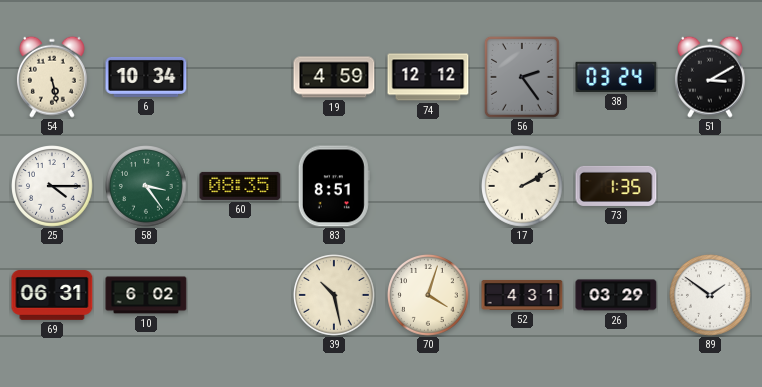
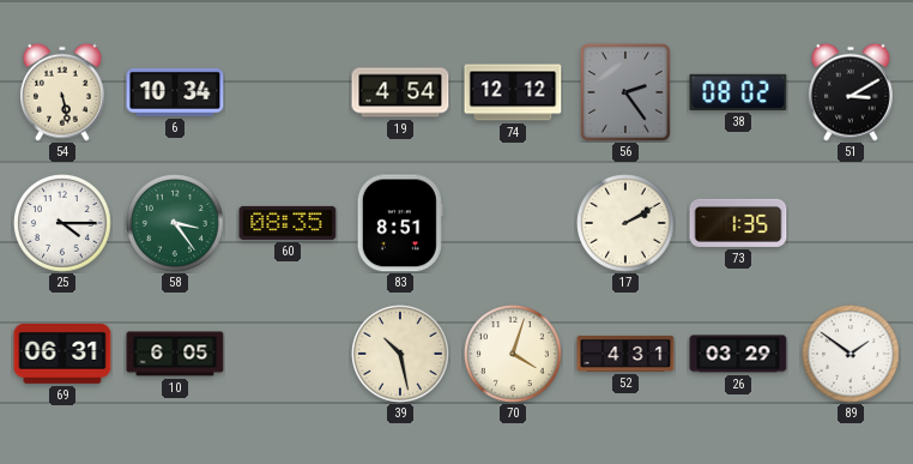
19: 4:59 -> 4:54 (400, 92)
38: 03:24 -> 08:02 (738, 92)
10: 6:02 -> 6:05 (175, 354)
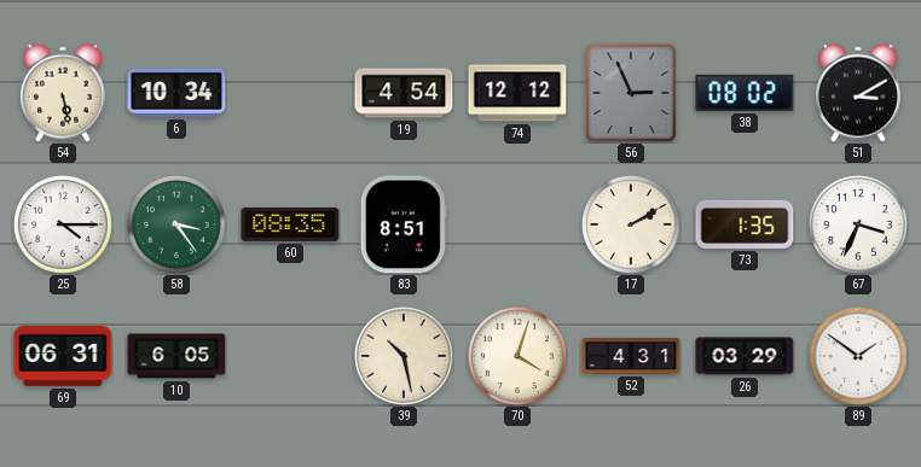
56: 2:24 -> 2:56 (631, 93)
67: none -> 3:34 (859, 226)
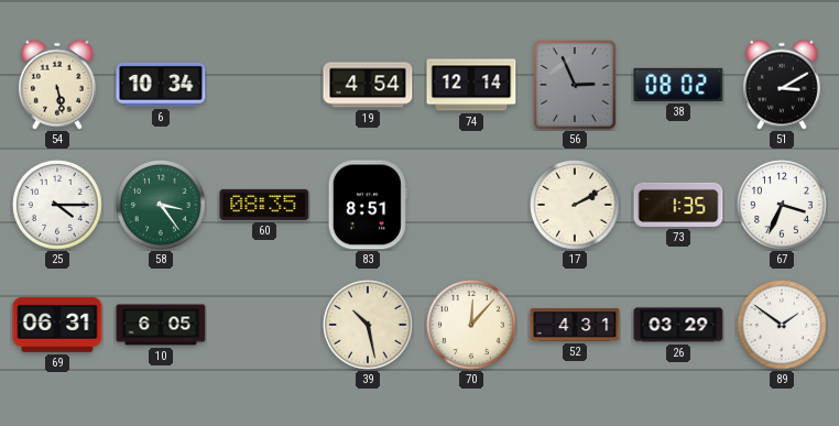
74: 12:12 -> 12:14 (471, 85)
70: 4:03 -> 12:07 (472, 326)
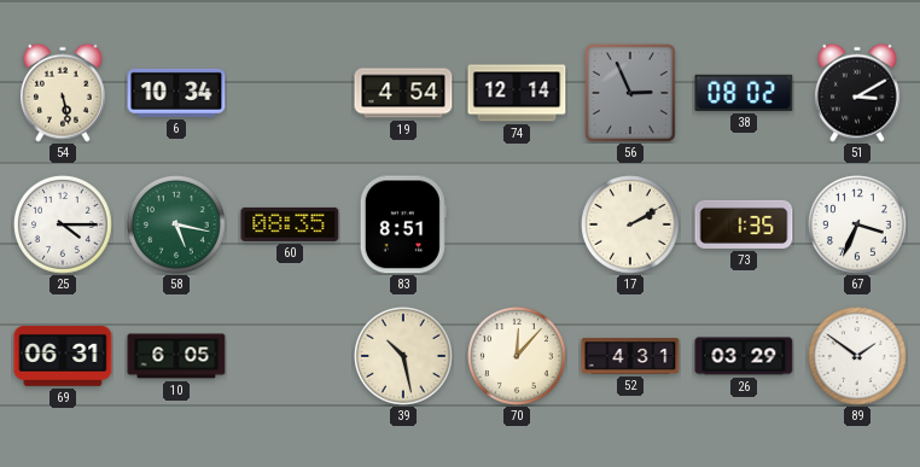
58: 3:24 -> 5:17 (177, 226)
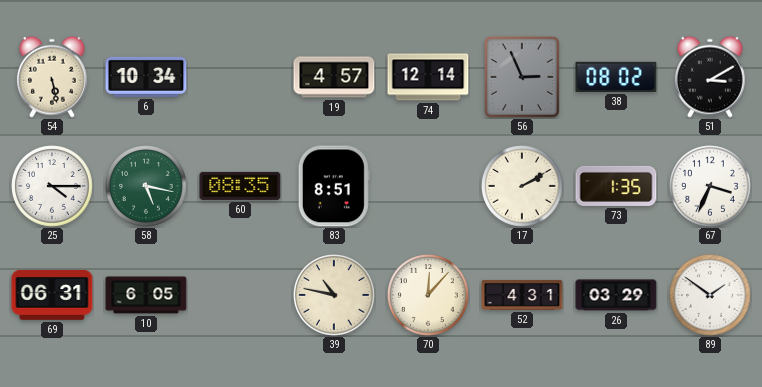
19: 4:54 -> 4:57 (334, 77)
39: 10:28 -> 10:47 (335, 296)
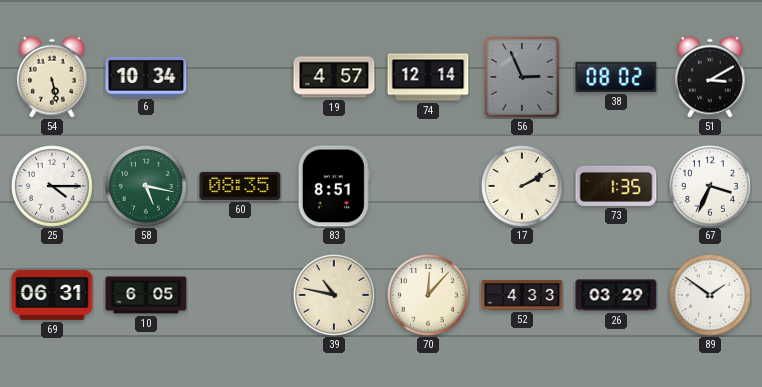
52: 4:31 -> 4:33 (522, 295)
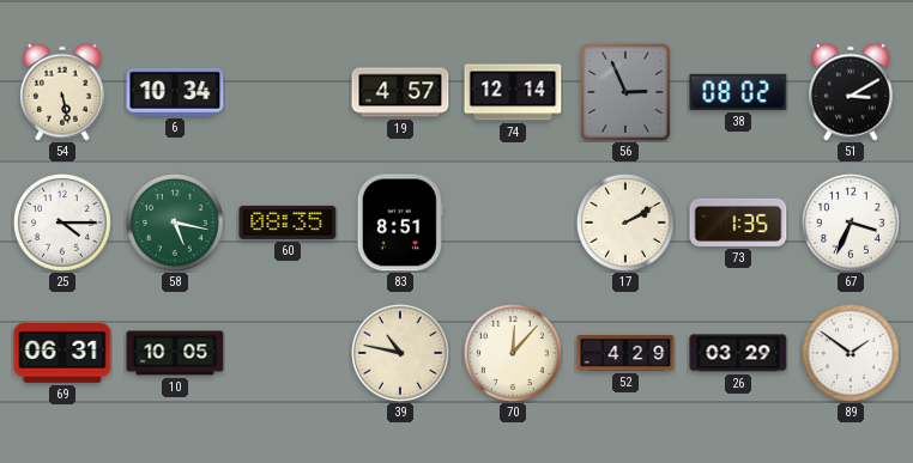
10: 6:05 -> 10:05 (175, 353)
52: 4:33 -> 4:29 (625, 353)
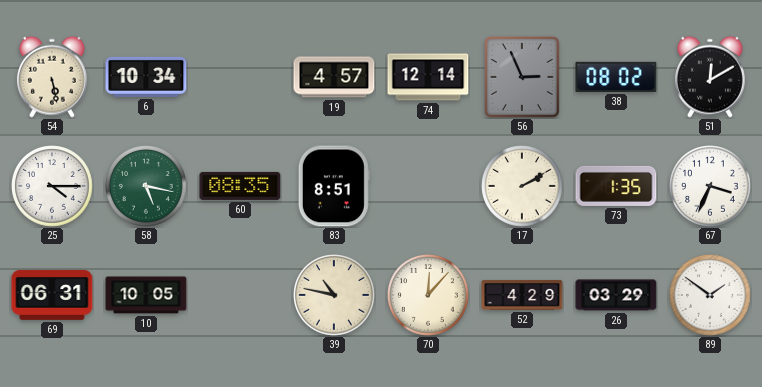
51: 3:10 -> 12:10 (710, 77)
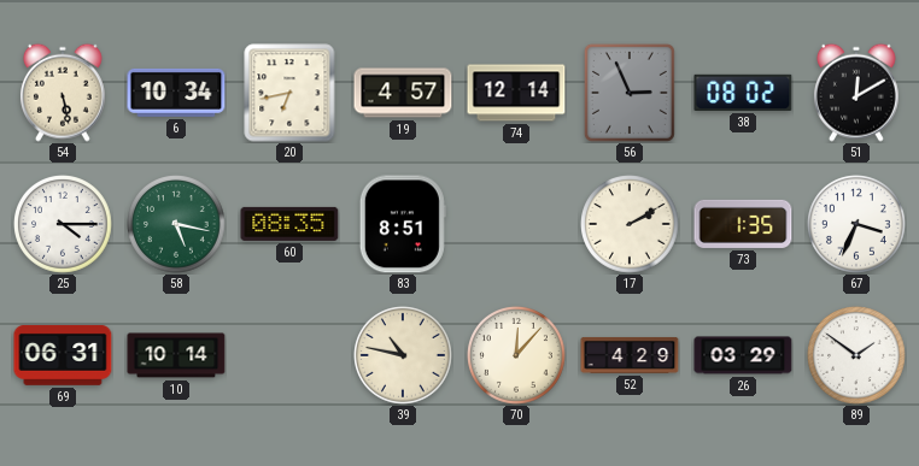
20: none -> 6:43 (289, 93)
10: 10:05 -> 10:14 (176, 355)
